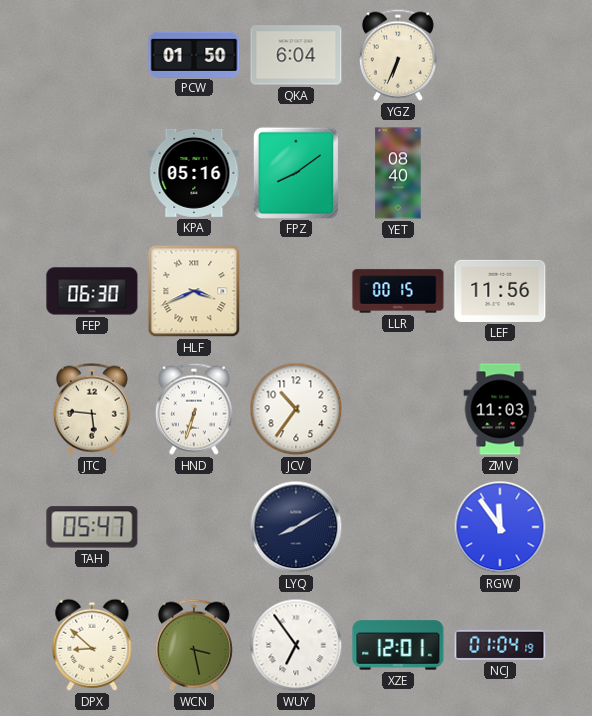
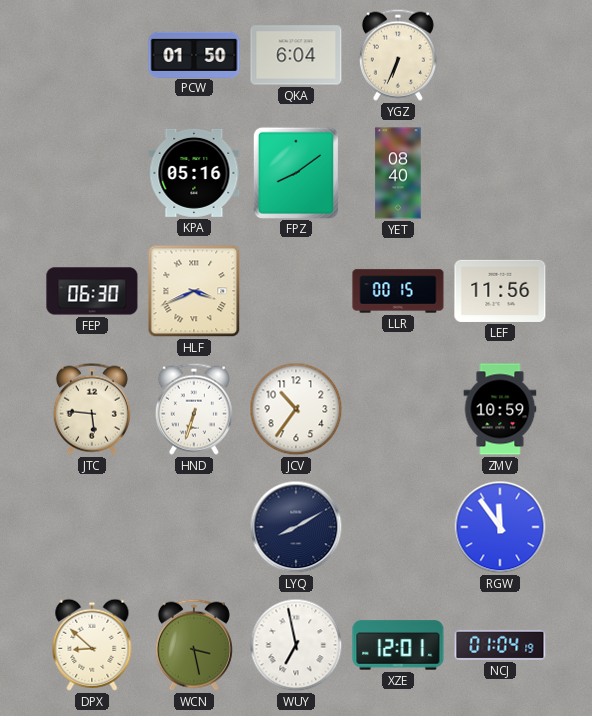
ZMV: 11:03 -> 10:59 (500, 409)
TAH: 05:47 -> none (92, 527)
WUY: 6:54 -> 6:58 (296, 645)
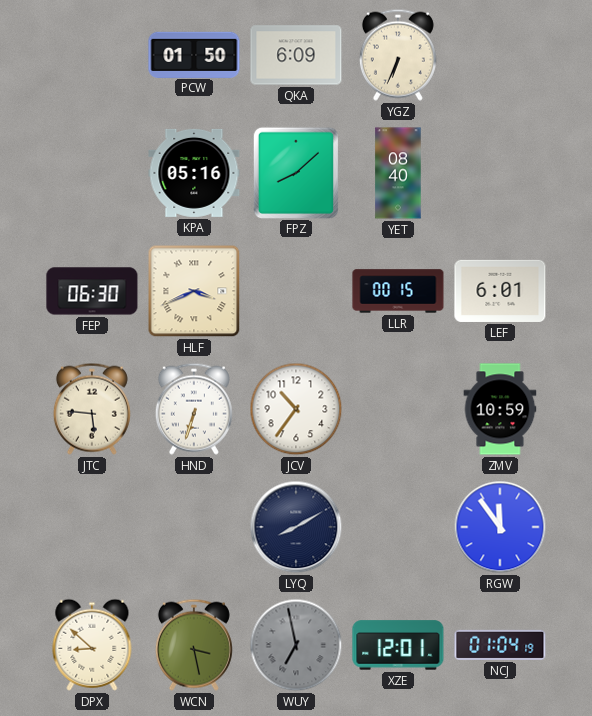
QKA: 6:04 -> 6:09 (296, 55)
FPZ: 8:09 -> 8:08 (295, 172)
LEF: 11:56 -> 6:01 (500, 291)
WUY dial: white -> grey (296, 645)
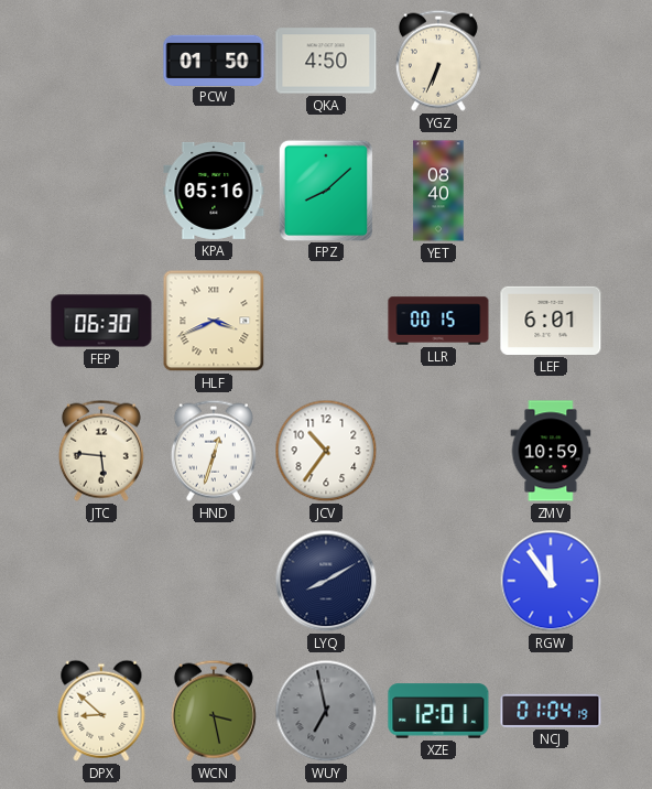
QKA: 6:09 -> 4:50 (326, 61)
HND: 6:33 -> 12:33 (214, 451)
